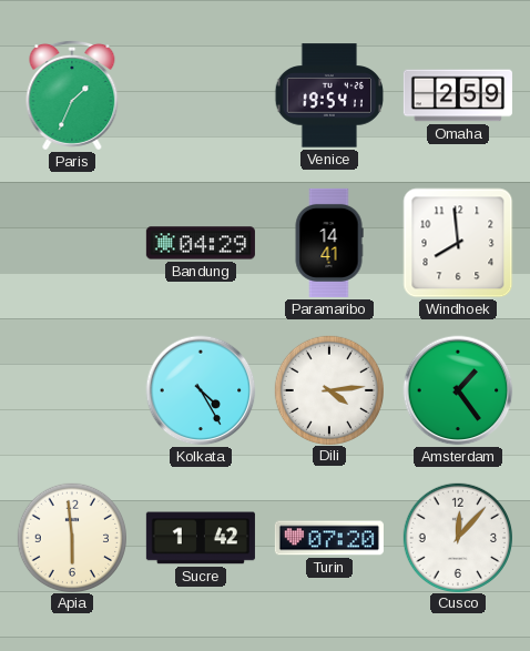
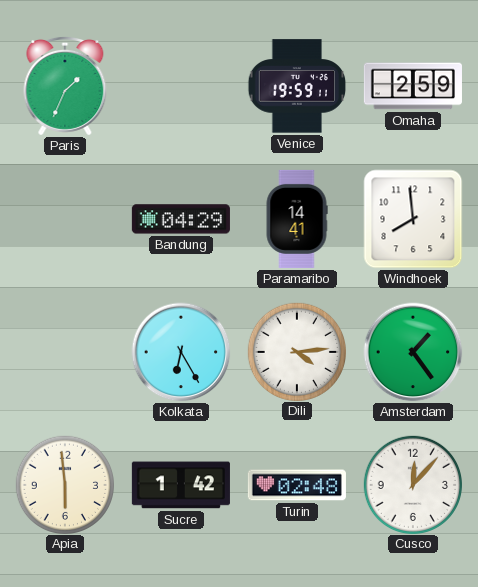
Venice: 19:54 -> 19:59 (297, 86)
Kolkata: 4:25 -> 6:25 (181, 352)
Turin: 07:20 -> 02:48 (297, 485)
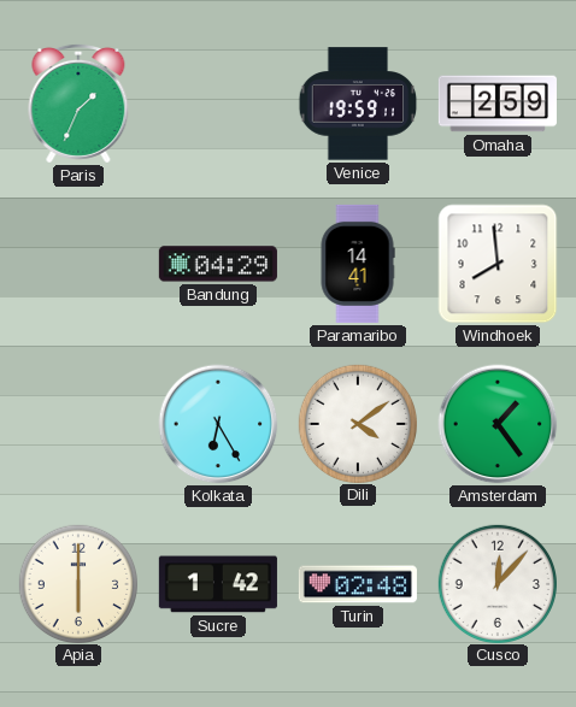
Dili: 4:14 -> 4:09 (357, 423)
Apia: 5:59 -> 6:00 (77, 583)
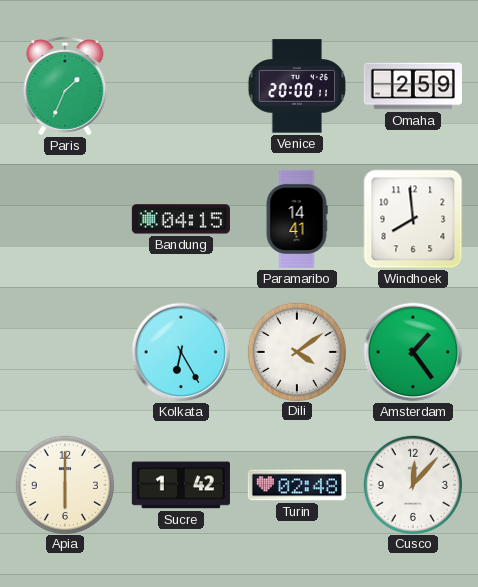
Venice: 19:59 -> 20:00 (297, 86)
Bandung: 04:29 -> 04:15 (181, 219)
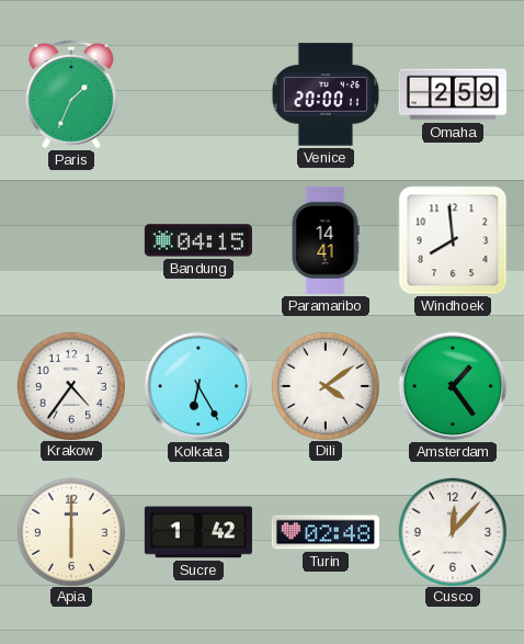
Krakow: none -> 4:36 (70, 385)
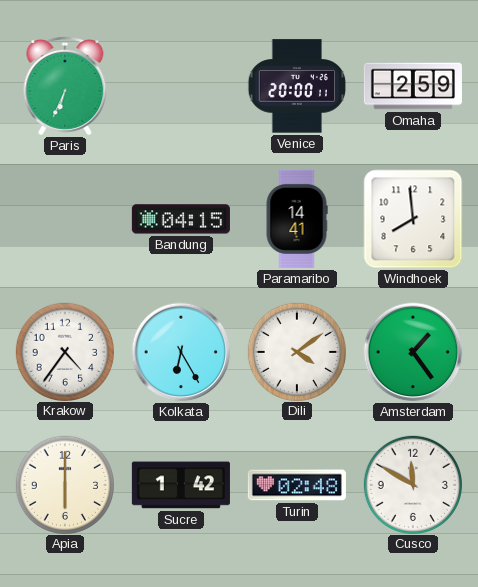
Paris: 1:34 -> 6:34 (65, 86)
Cusco: 12:07 -> 11:50 (412, 484)
